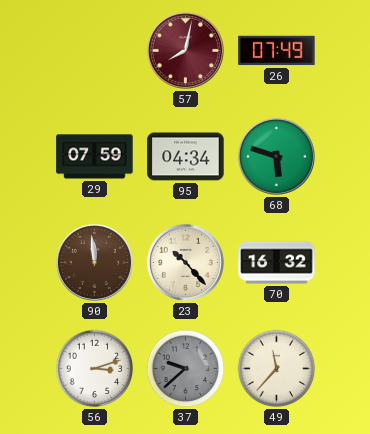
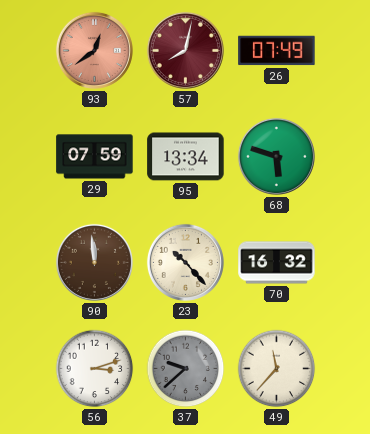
93: none -> 12:39 (94, 50)
95: 04:34 -> 13:34 (186, 157)
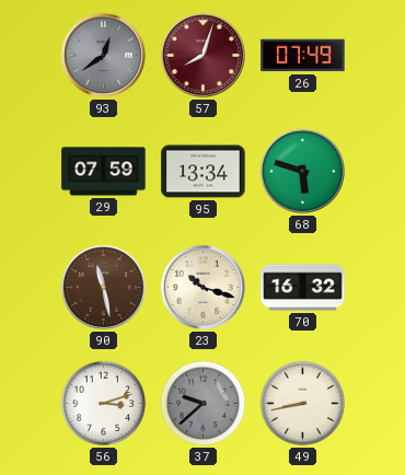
93 dial: salmon -> grey (103, 55)
57: 8:02 -> 8:03 (202, 55)
90: 11:59 -> 11:28 (103, 287)
23: 10:23 -> 10:18 (202, 287)
49: 11:37 -> 8:43 (303, 404)
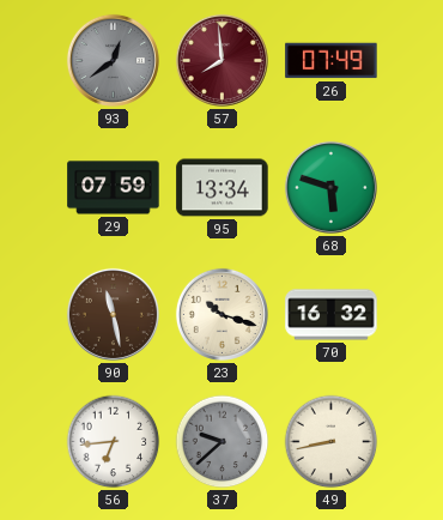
57: 8:03 -> 7:59 (221, 60)
56: 3:12 -> 6:44 (114, 442)
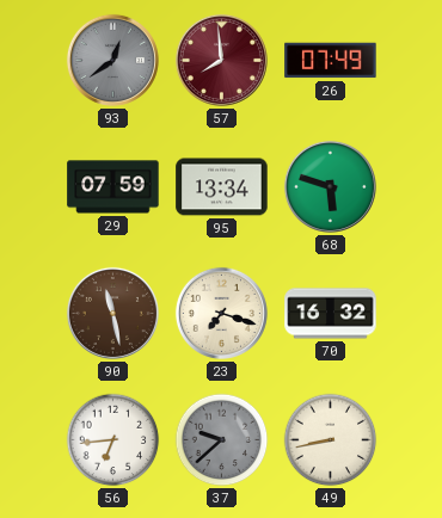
23: 10:18 -> 7:18 (221, 313)
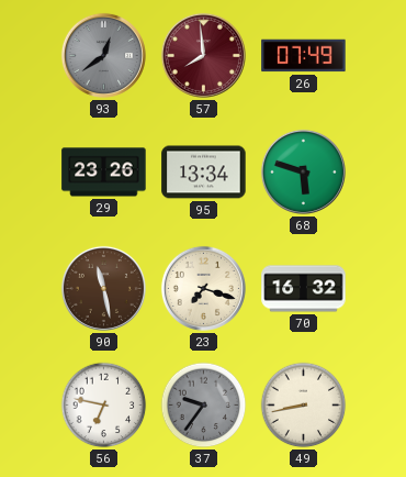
29: 07:59 -> 23:26 (104, 173)
56: 6:44 -> 6:47 (104, 406)
37: 9:38 -> 9:36 (204, 406)
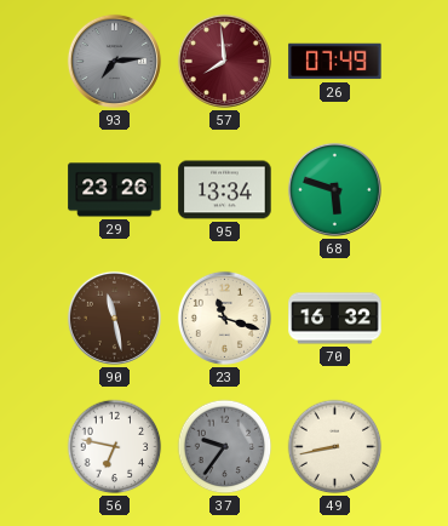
93: 12:39 -> 7:14 (114, 61)
23: 7:18 -> 11:18 (224, 318)
